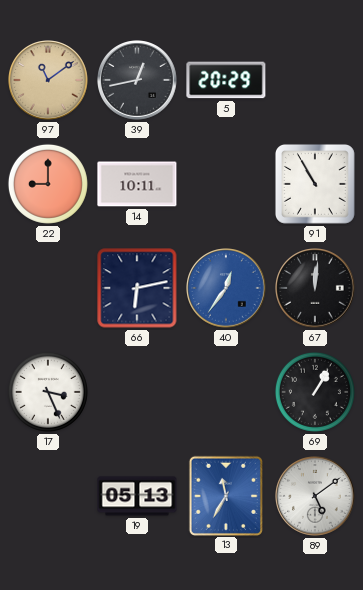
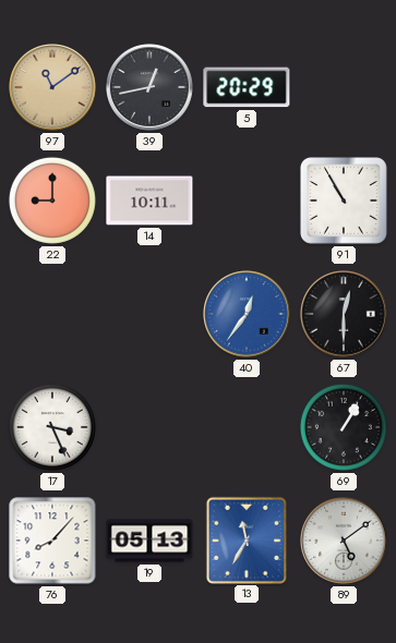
66: 6:13 -> none (137, 288)
67: 12:01 -> 12:30 (344, 314)
76: none -> 8:07 (52, 541)
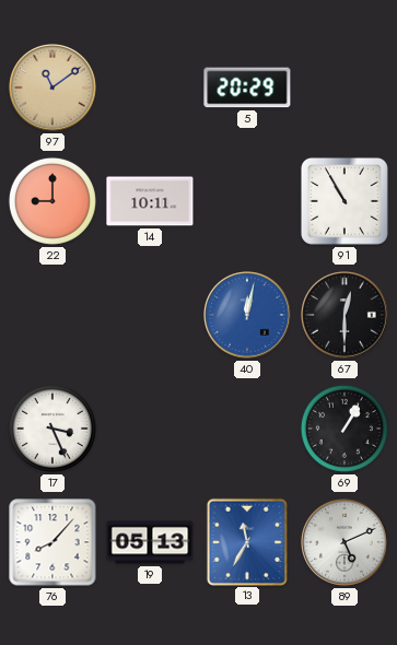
39: 12:43 -> none (149, 87)
40: 12:36 -> 12:02 (247, 315)
89: 5:09 -> 5:11 (345, 542)
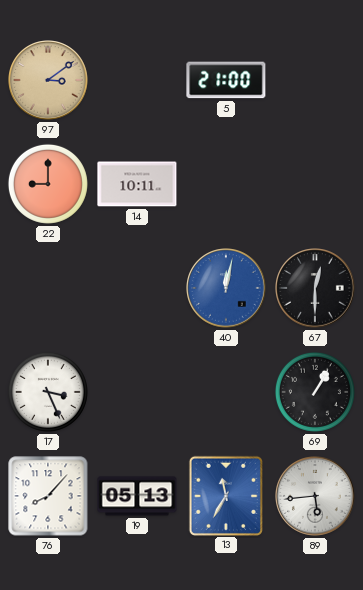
97: 11:09 -> 3:09 (48, 80)
5: 20:29 -> 21:00 (226, 80)
91: 10:55 -> none (345, 201)
89: 5:11 -> 5:44 (315, 496)
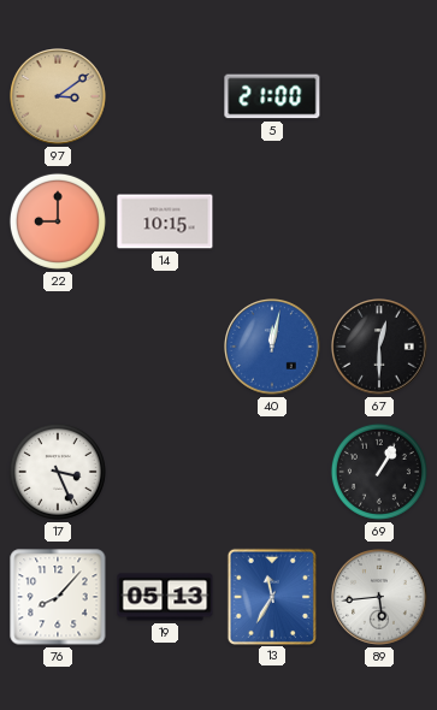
14: 10:11 -> 10:15 (165, 221)
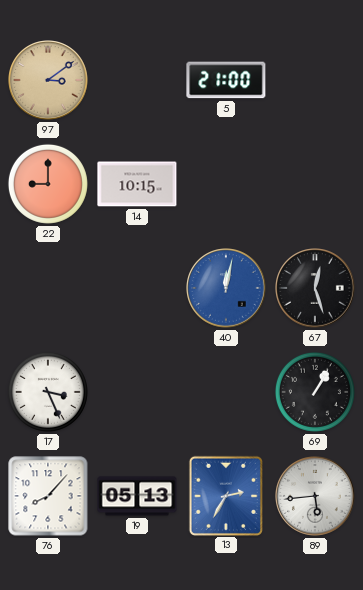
67: 12:30 -> 12:27 (315, 288)
13: 11:35 -> 2:35 (225, 495)
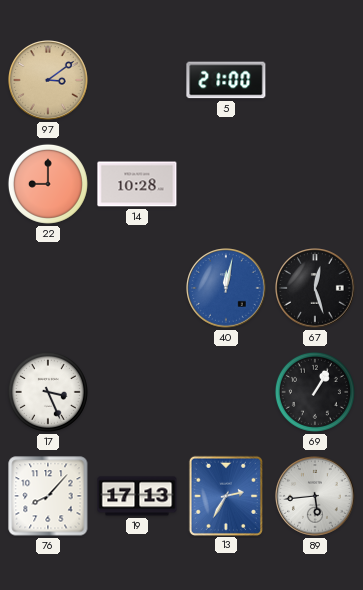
14: 10:15 -> 10:28 (137, 184)
19: 05:13 -> 17:13 (137, 496)
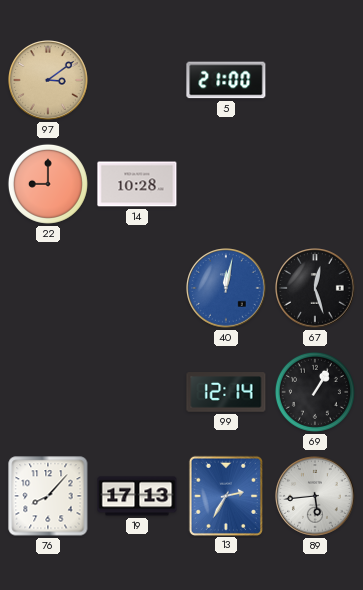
17: 3:26 -> none (48, 392)
99: none -> 12:14 (226, 392)
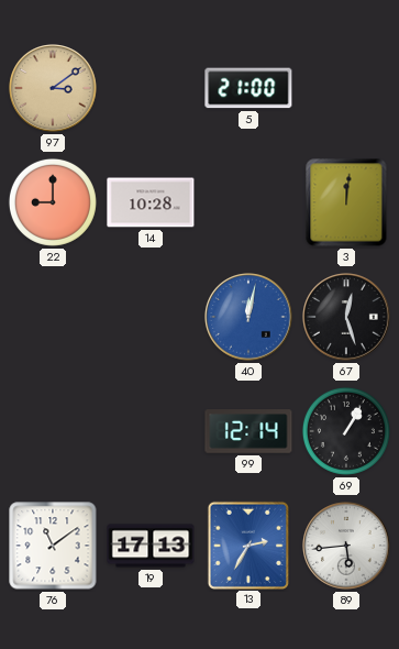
3: none -> 12:01 (346, 202)
76: 8:07 -> 11:09 (53, 546)
